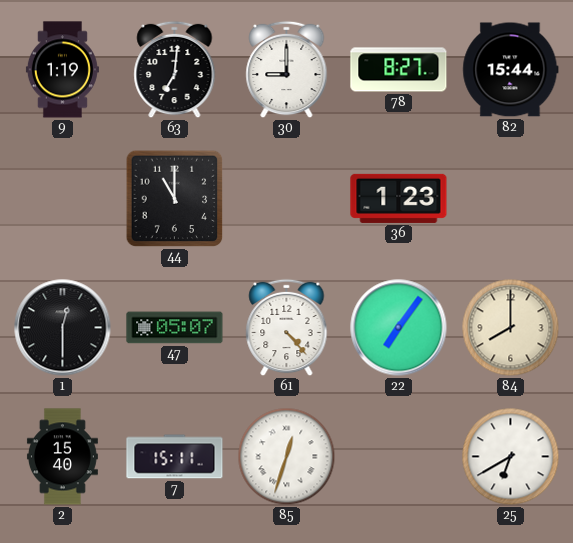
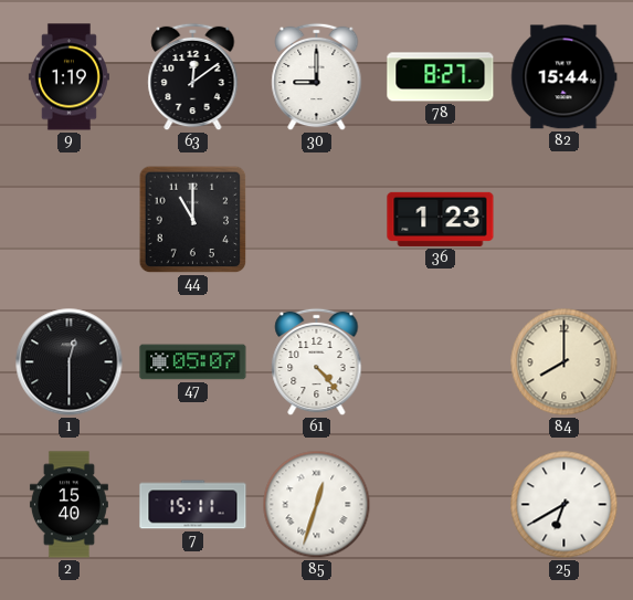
63: 7:01 -> 12:09 (193, 77)
22: 7:06 -> none (399, 328)
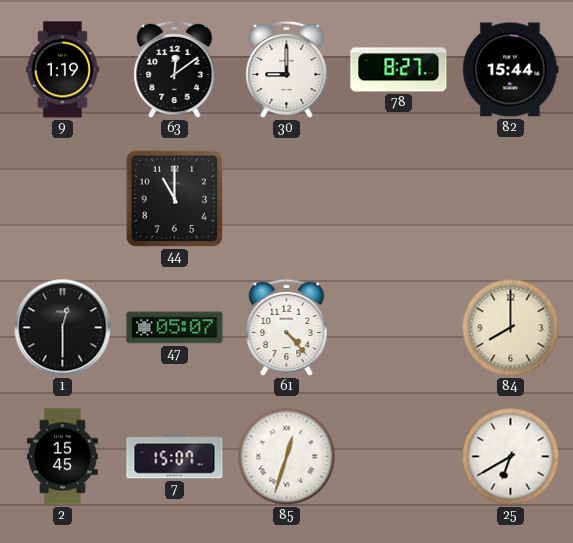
36: 1:23 -> none (441, 219)
2: 15:40 -> 15:45 (62, 457)
7: 15:11 -> 15:07 (175, 457)
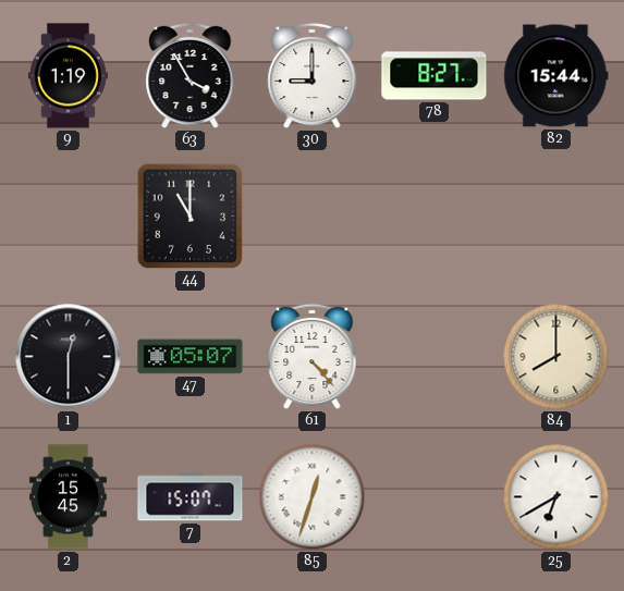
63: 12:09 -> 3:55 (191, 76)
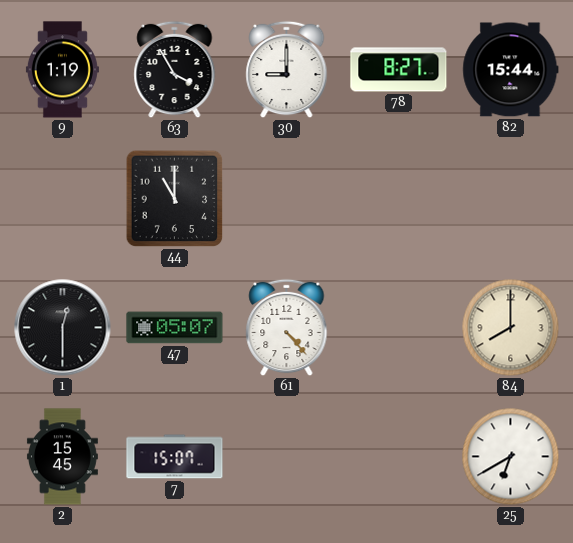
85: 12:33 -> none (313, 497)
